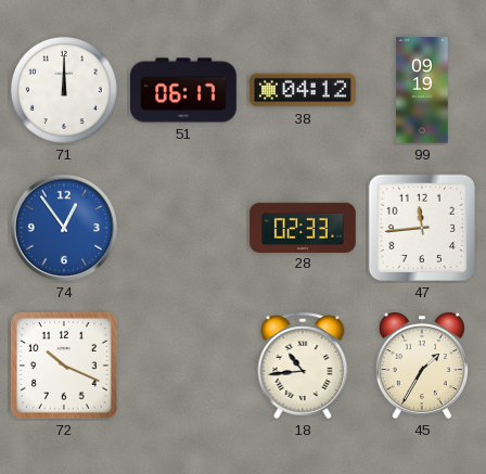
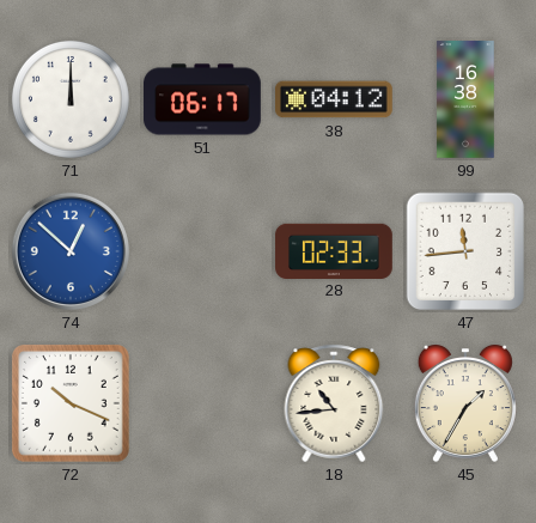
99: 09:19 -> 16:38 (465, 99)
74: 12:54 -> 12:52 (71, 251)
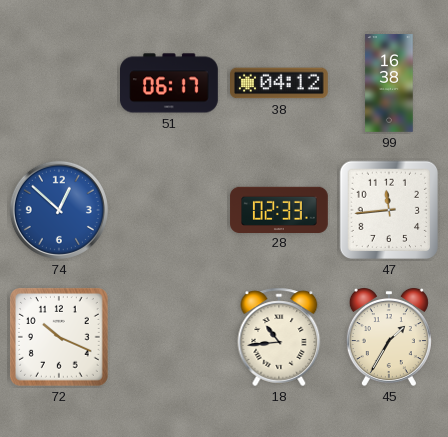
71: 12:00 -> none (71, 99)
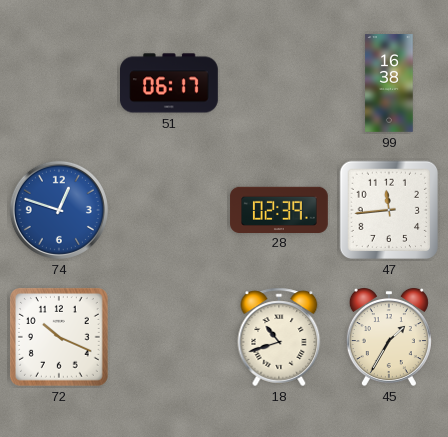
38: 04:12 -> none (280, 83)
74: 12:52 -> 12:48 (59, 210)
28: 02:33 -> 02:39 (279, 209)
18: 10:44 -> 10:42 (279, 337)
